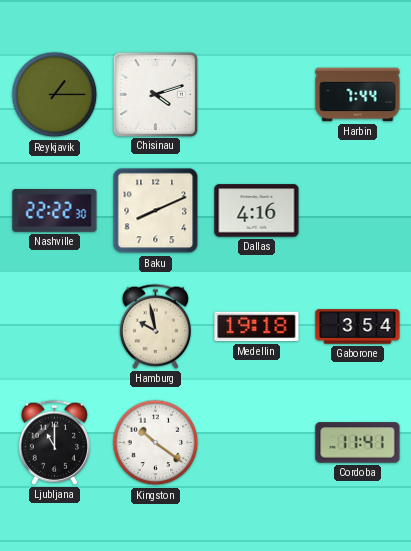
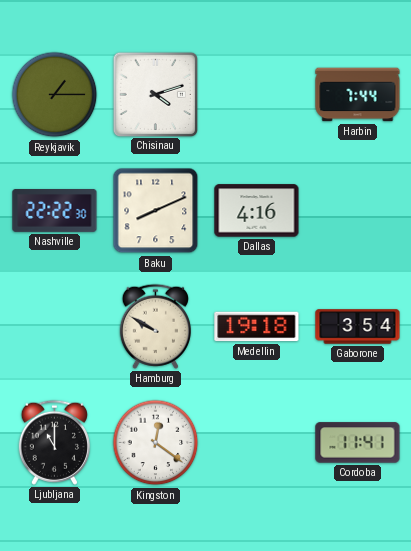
Hamburg: 9:58 -> 9:50 (155, 326)
Kingston: 10:21 -> 12:21 (156, 443)
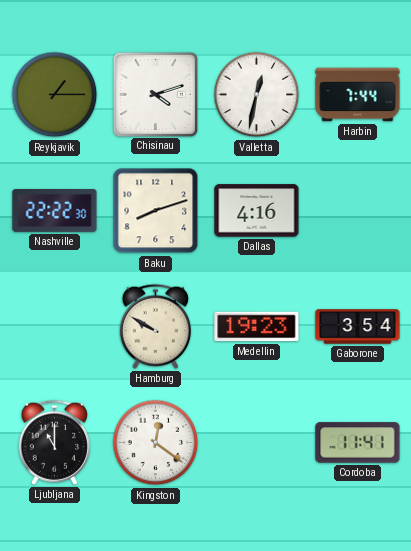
Valletta: none -> 12:32 (257, 95)
Baku: 8:11 -> 8:12 (156, 211)
Medellin: 19:18 -> 19:23 (257, 327)
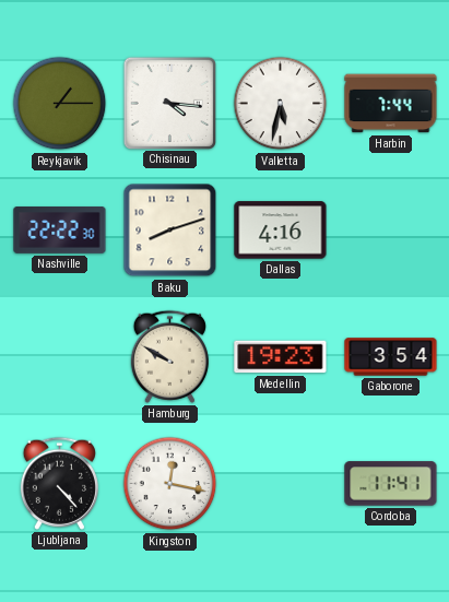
Chisinau: 4:12 -> 4:16 (169, 103)
Valletta: 12:32 -> 5:32 (281, 104)
Ljubljana: 11:00 -> 4:23 (59, 483)
Kingston: 12:21 -> 12:17 (170, 484)
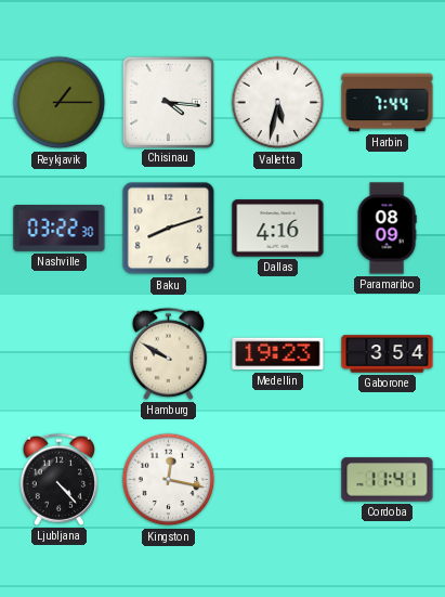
Nashville: 22:22 -> 03:22 (60, 229)
Paramaribo: none -> 08:09 (387, 229)
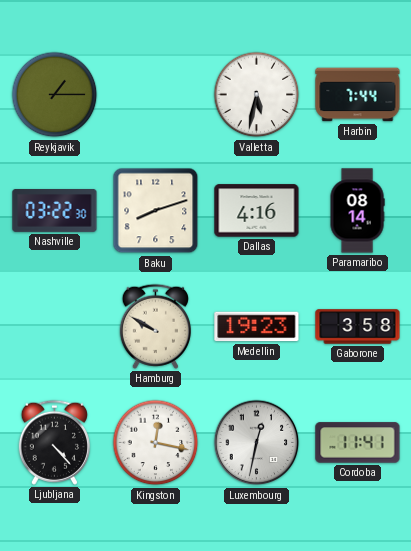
Chisinau: 4:16 -> none (168, 102)
Paramaribo: 08:09 -> 08:14 (357, 211)
Gaborone: 3:54 -> 3:58 (358, 327)
Luxembourg: none -> 12:32 (257, 443)
